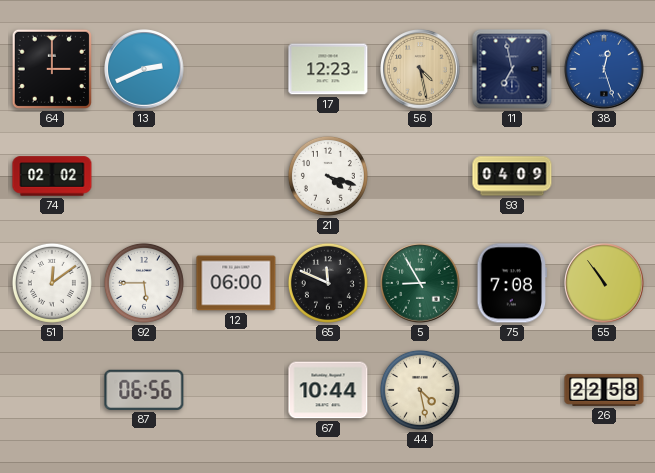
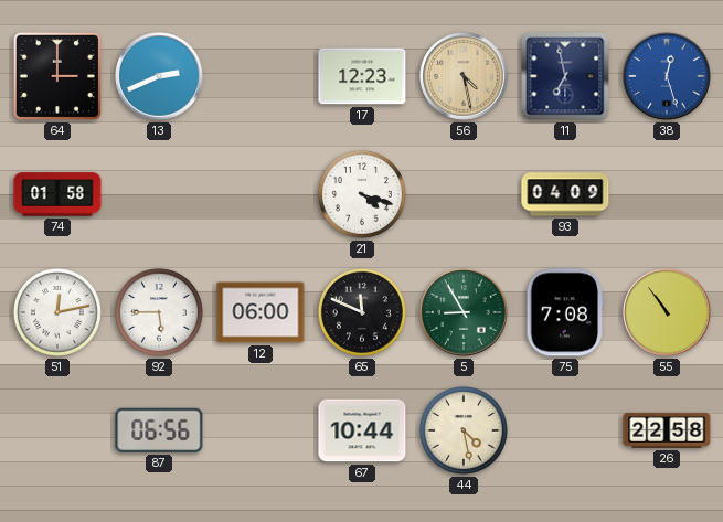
74: 02:02 -> 01:58 (57, 194)
51: 12:09 -> 12:13 (57, 312)
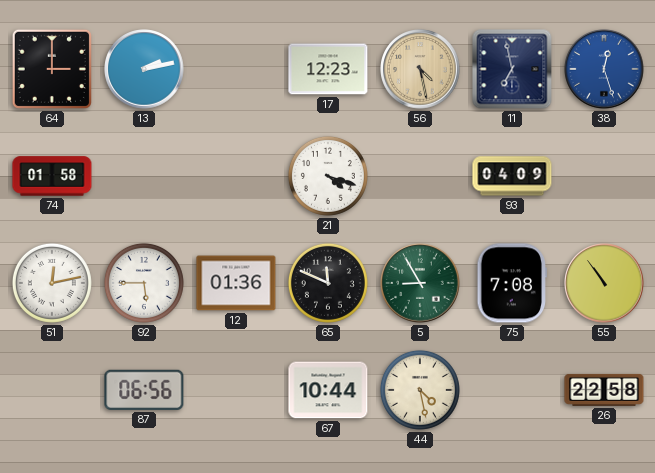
13: 2:41 -> 2:13 (144, 69)
12: 06:00 -> 01:36 (236, 283)
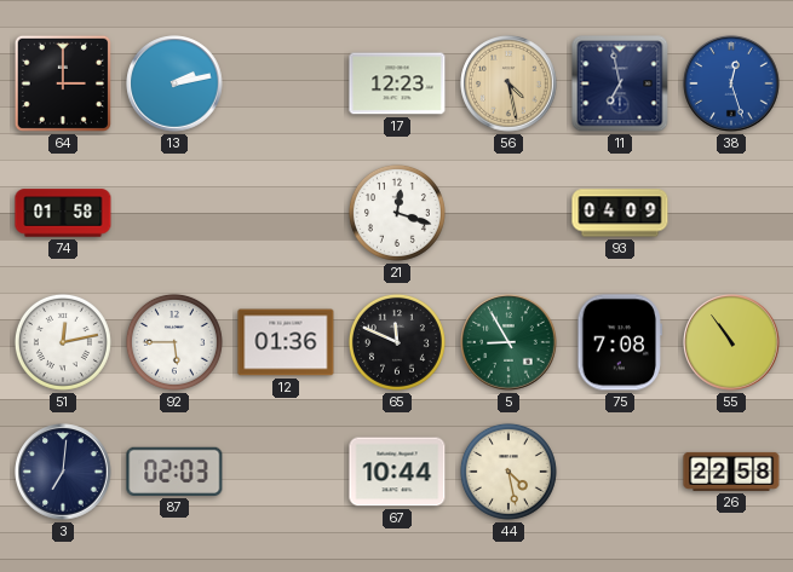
21: 4:18 -> 12:18 (397, 213)
3: none -> 7:01 (63, 472)
87: 06:56 -> 02:03 (174, 472)
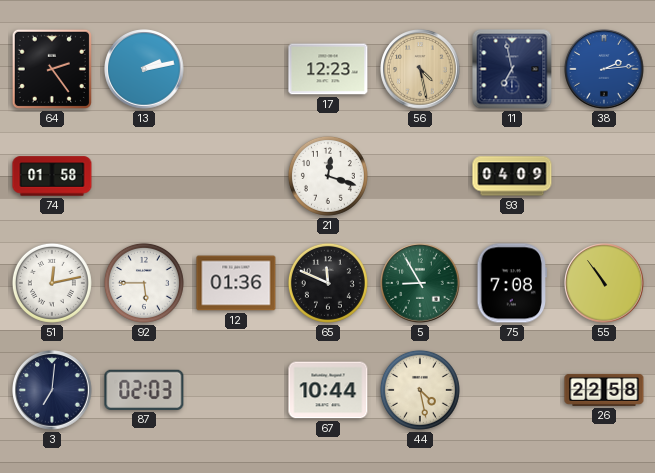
64: 3:00 -> 2:24 (52, 69)
38: 12:27 -> 2:14 (604, 69)
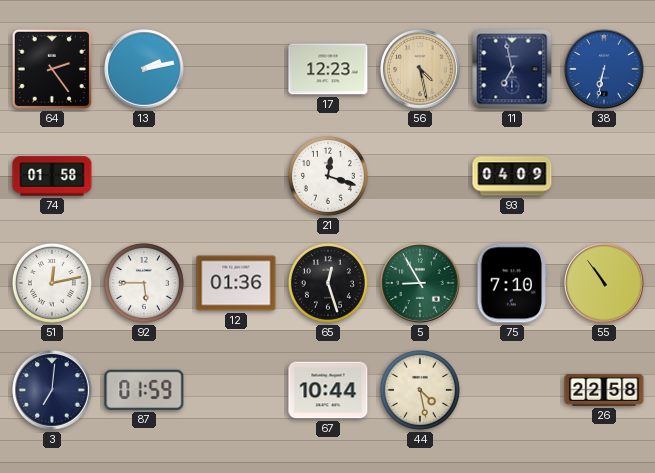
38: 2:14 -> 6:32 (604, 69)
65: 11:49 -> 12:27 (328, 283)
75: 7:08 -> 7:10 (512, 283)
87: 02:03 -> 01:59 (144, 390)
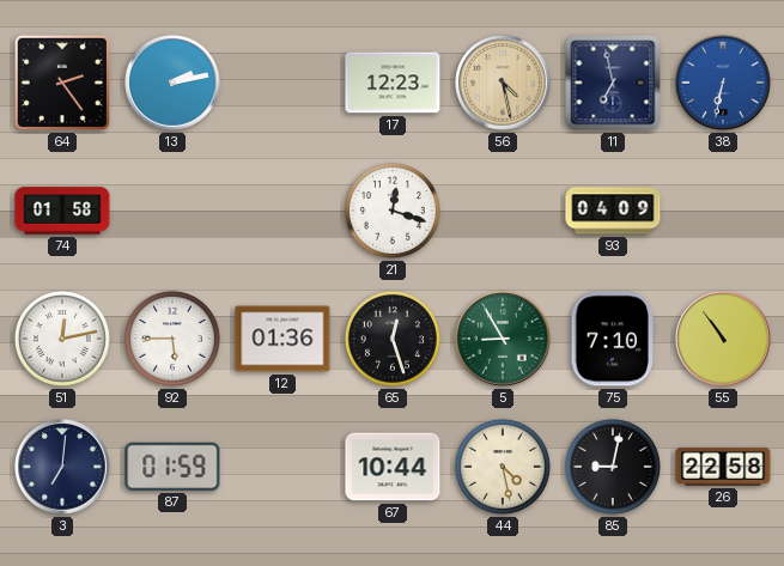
85: none -> 9:02 (613, 467)
